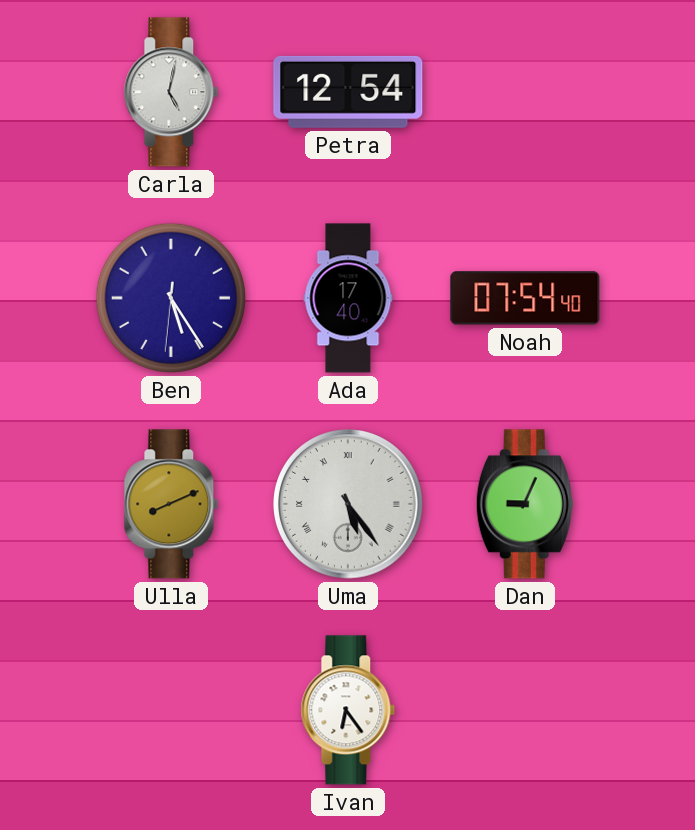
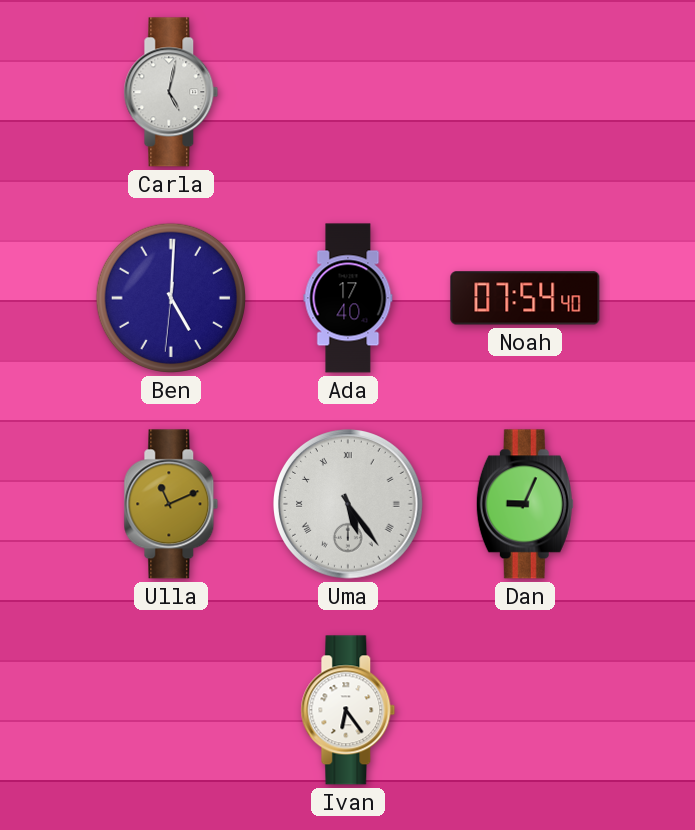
Petra: 12:54 -> none (348, 92)
Ben: 5:24 -> 5:00 (171, 298)
Ulla: 8:11 -> 11:11 (171, 504)
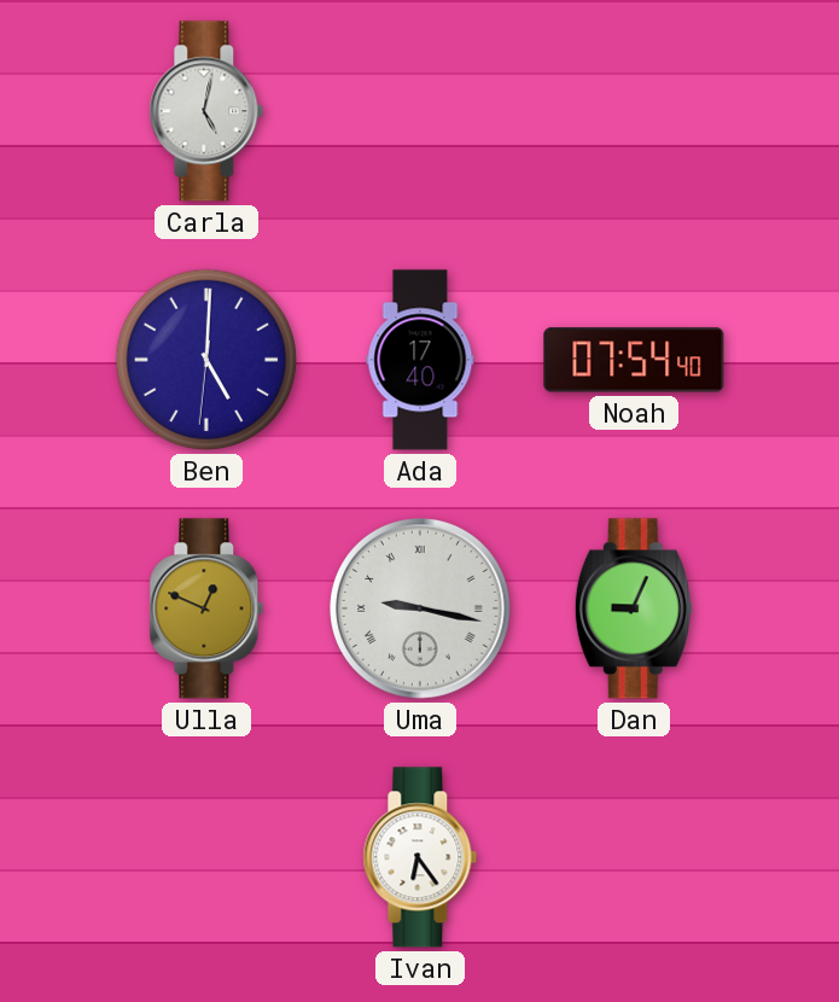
Ulla: 11:11 -> 12:49 (206, 608)
Uma: 5:24 -> 9:17 (420, 608)
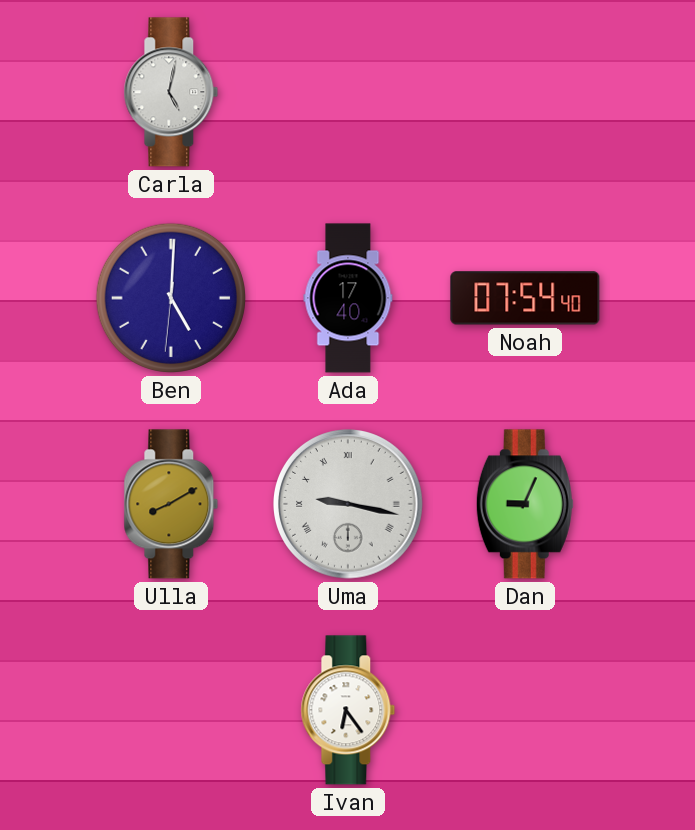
Ulla: 12:49 -> 8:10 (171, 504)
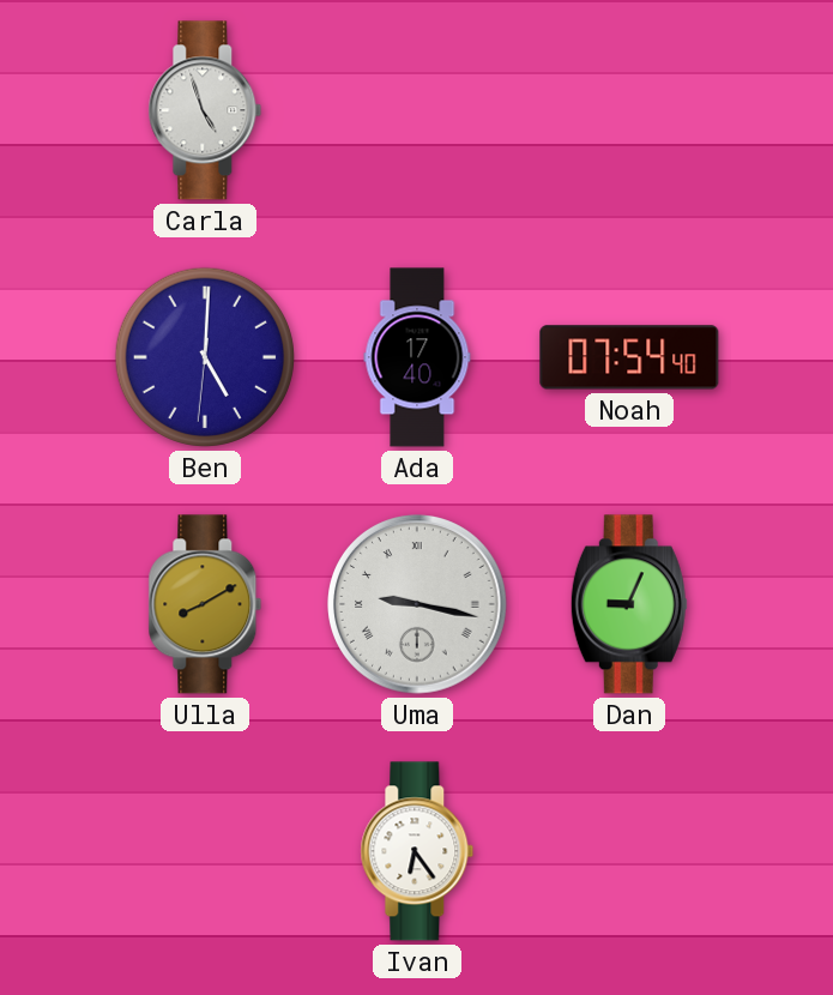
Carla: 5:02 -> 4:57 (205, 110)
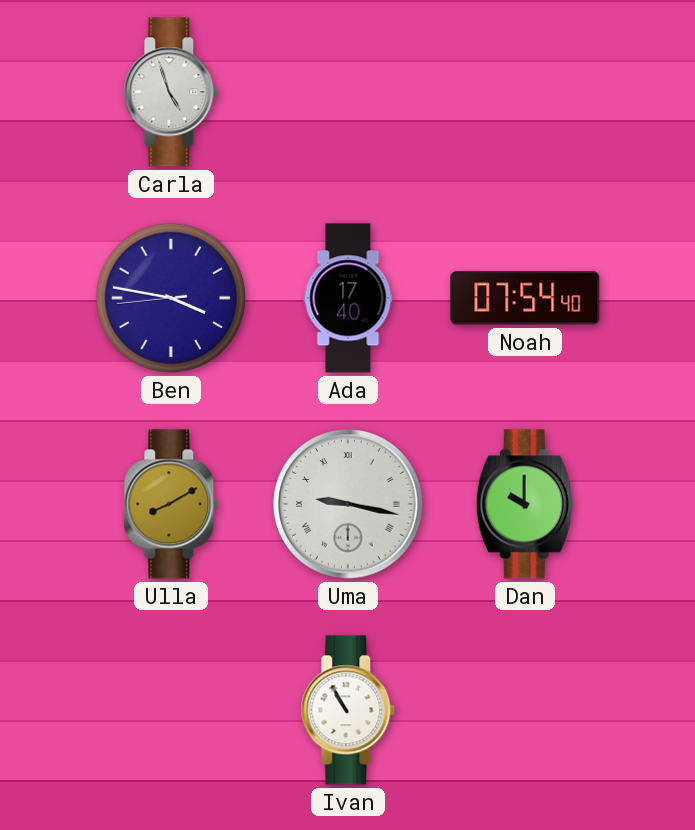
Ben: 5:00 -> 3:46 (171, 298)
Dan: 9:04 -> 10:00 (525, 504)
Ivan: 6:24 -> 10:55 (348, 710)
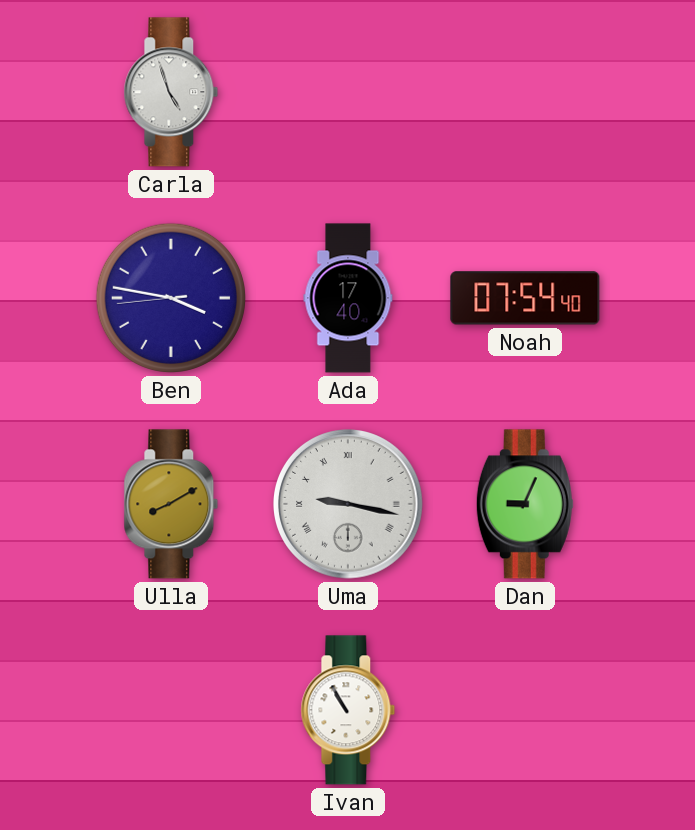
Dan: 10:00 -> 9:04 (525, 504)
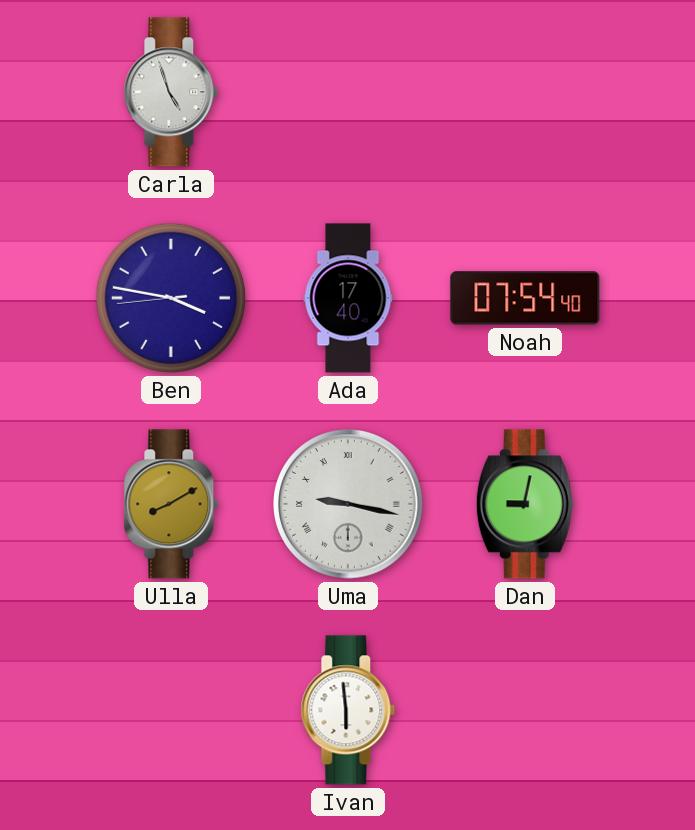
Dan: 9:04 -> 9:02 (525, 504)
Ivan: 10:55 -> 5:59 (348, 710)
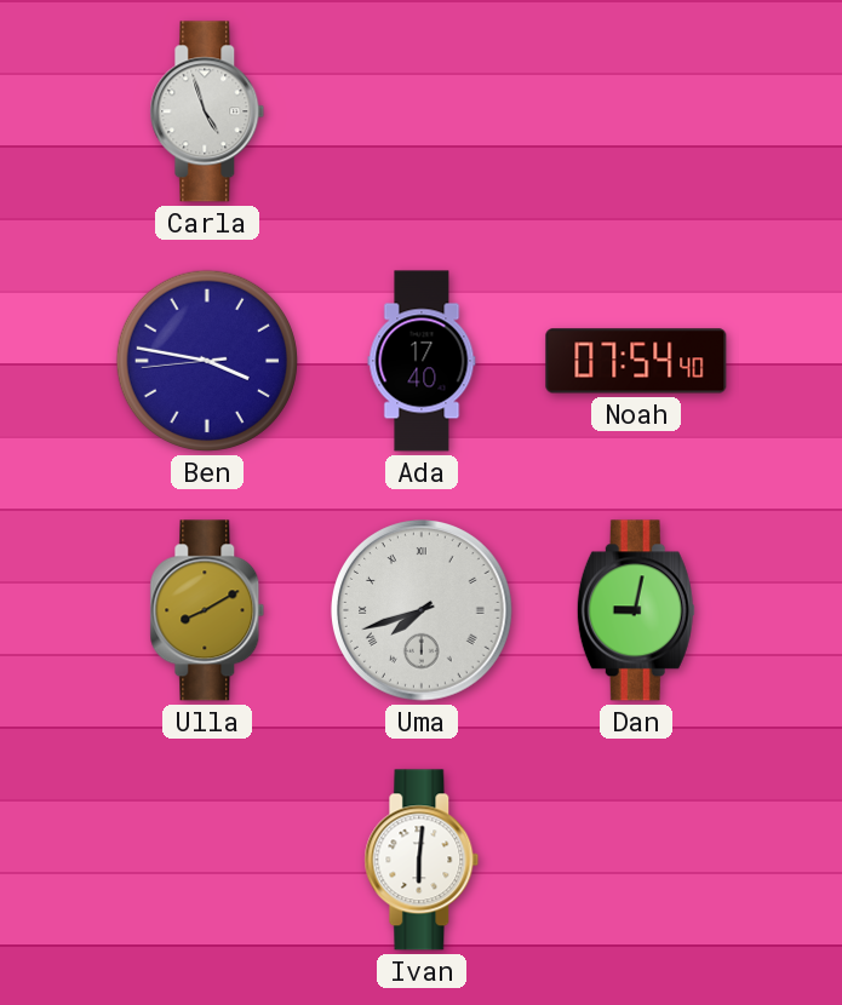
Uma: 9:17 -> 7:42 (422, 610)
Ivan: 5:59 -> 6:01 (422, 860)
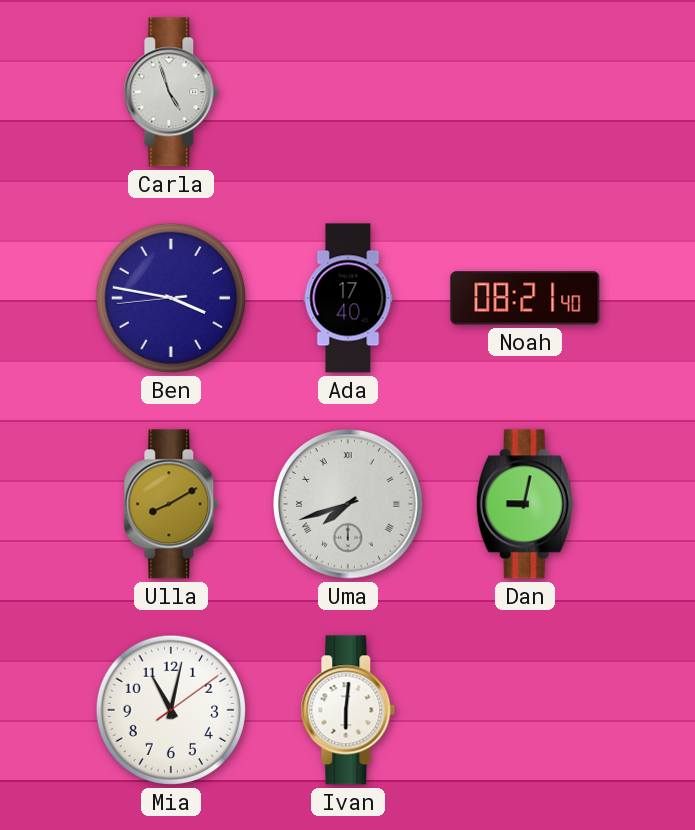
Noah: 07:54 -> 08:21 (525, 298)
Mia: none -> 11:02 (171, 710)
